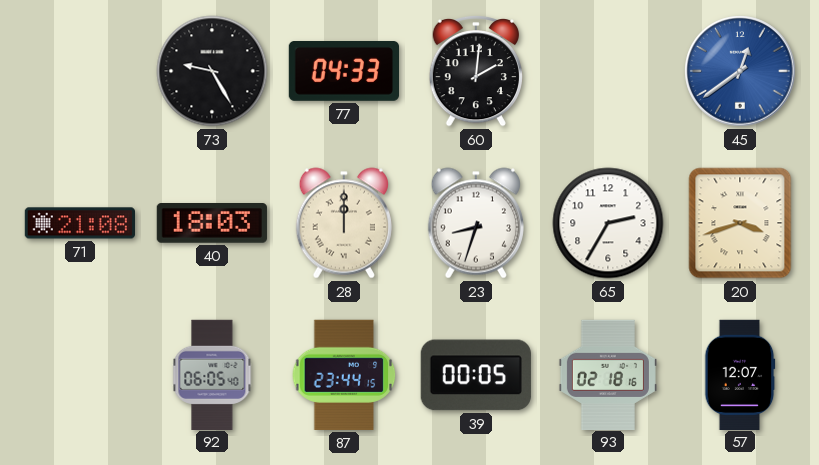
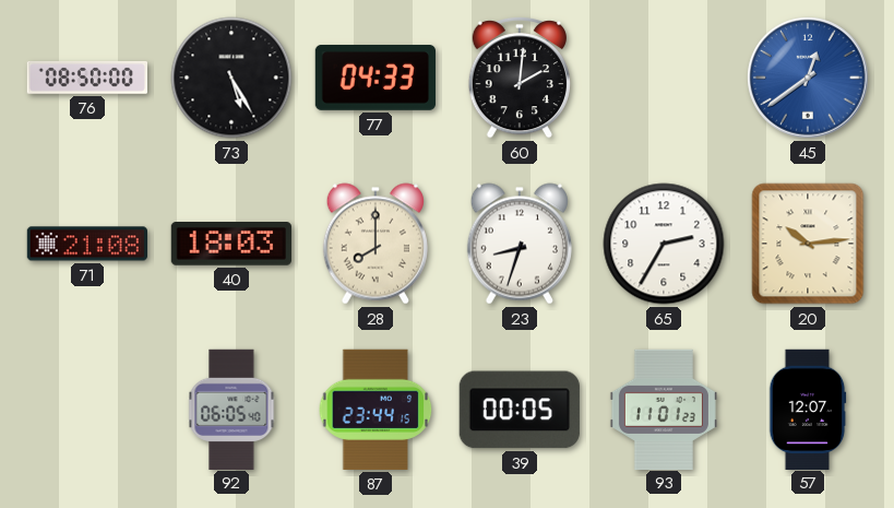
76: none -> 08:50 (86, 78)
73: 9:25 -> 5:25 (231, 78)
28: 12:00 -> 8:00 (376, 244)
20: 3:42 -> 10:14 (808, 244)
93: 02:18 -> 11:01 (664, 409)
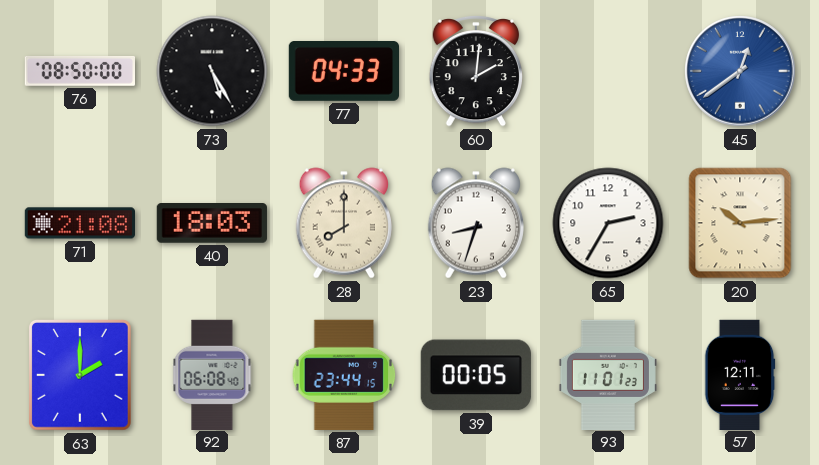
63: none -> 2:00 (80, 376)
92: 06:05 -> 06:08 (212, 374)
57: 12:07 -> 12:11 (740, 374)
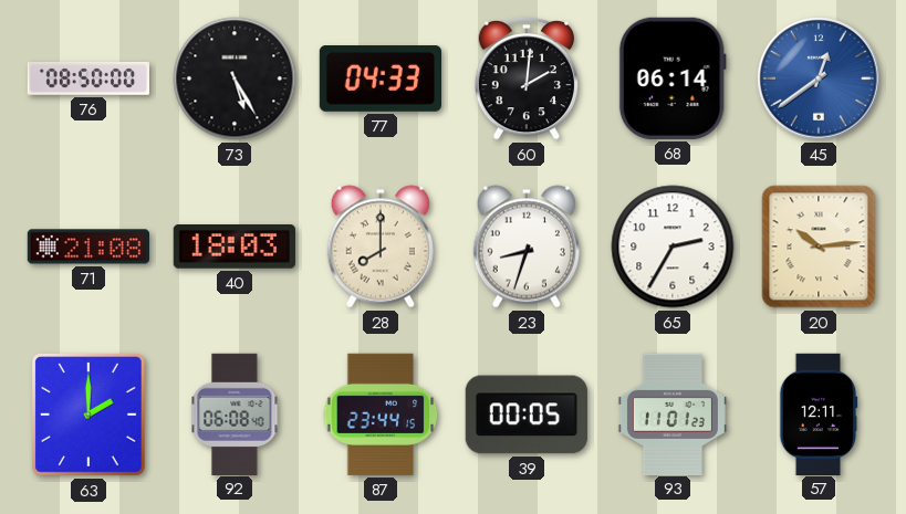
68: none -> 06:14 (673, 78)
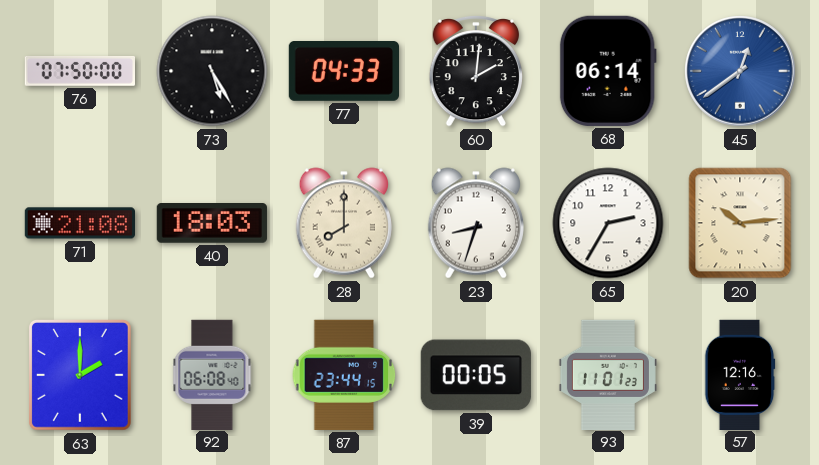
76: 08:50 -> 07:50 (79, 71)
57: 12:11 -> 12:16 (740, 374)
